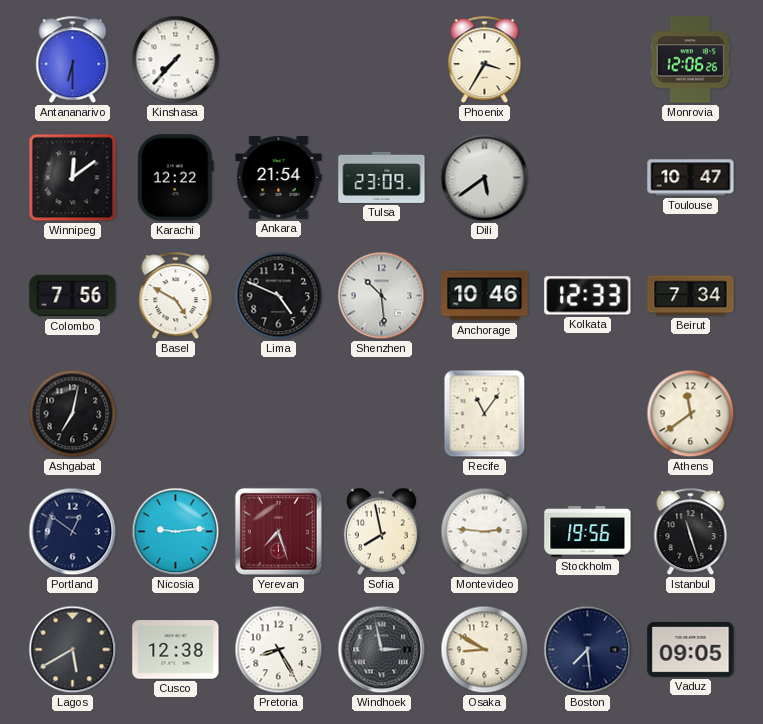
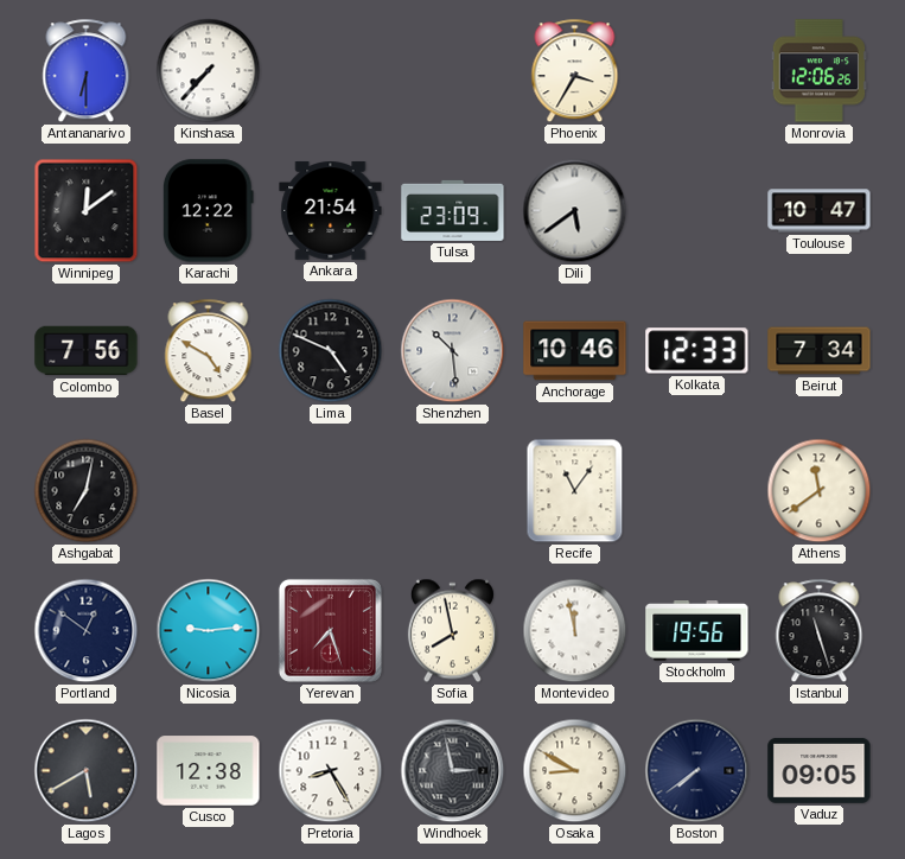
Montevideo: 2:46 -> 11:58 (575, 631)
Boston: 7:29 -> 7:39 (697, 771)
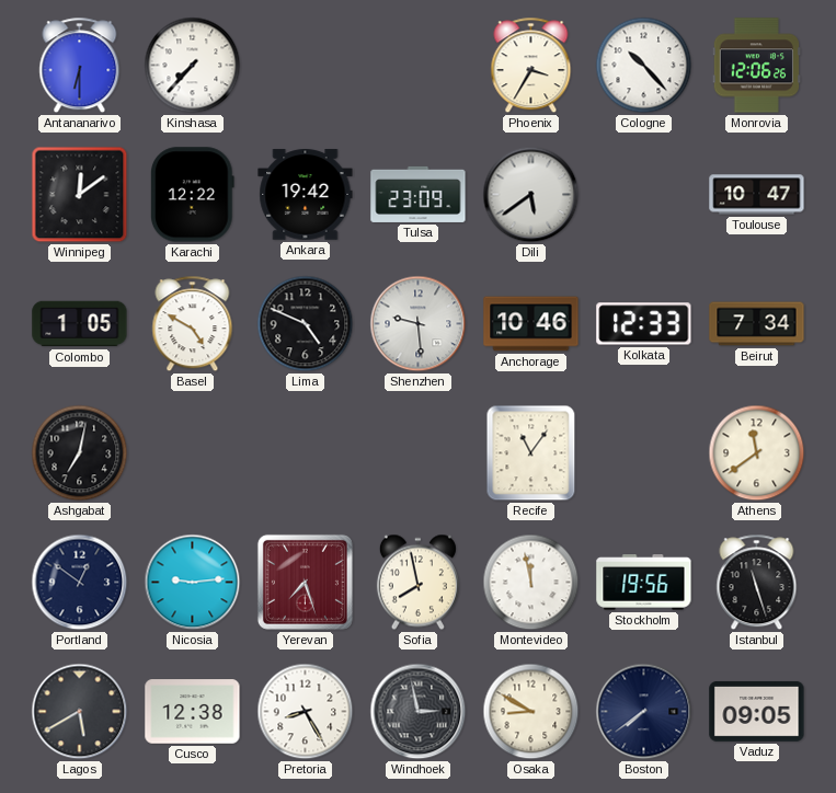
Cologne: none -> 10:23 (644, 66)
Ankara: 21:54 -> 19:42 (306, 195)
Colombo: 7:56 -> 1:05 (80, 324)
Shenzhen: 10:29 -> 9:29 (419, 324)
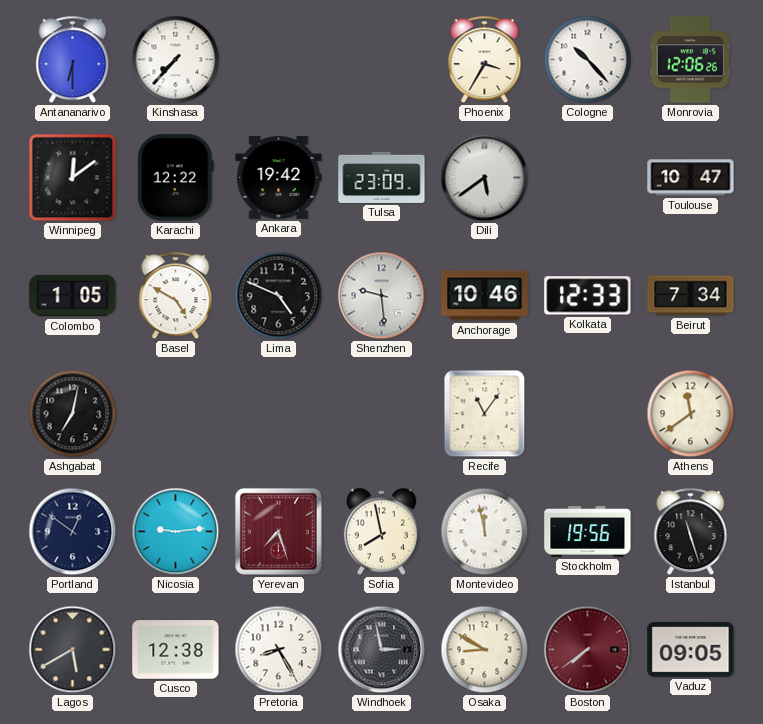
Boston dial: navy -> burgundy (588, 650)
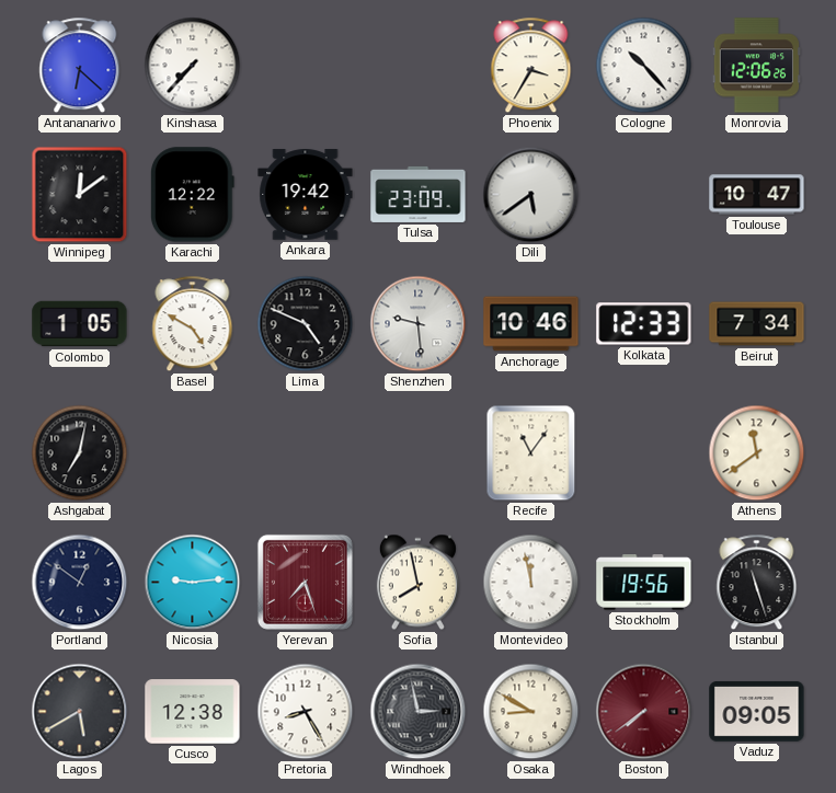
Antananarivo: 6:30 -> 6:22 (80, 66)
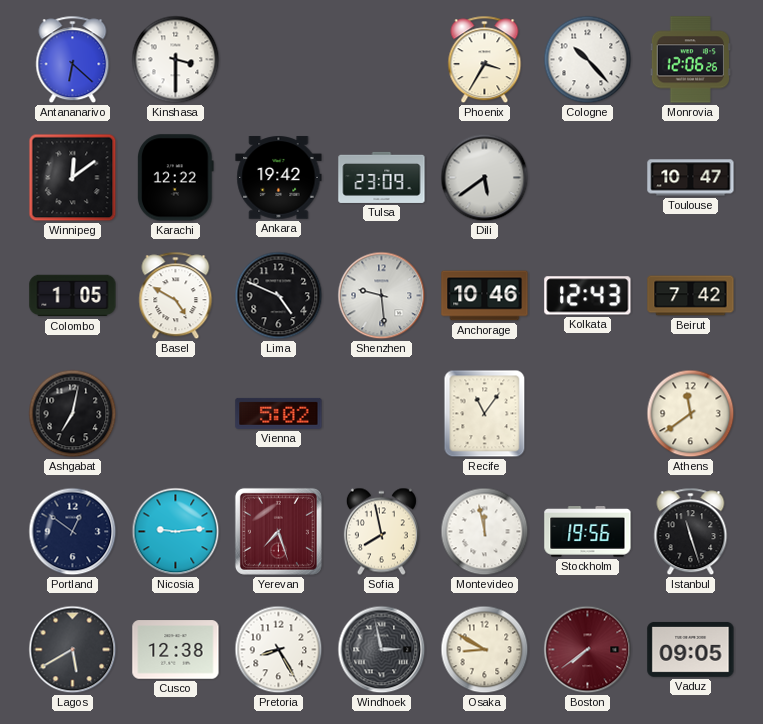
Kinshasa: 7:37 -> 3:30 (176, 60)
Kolkata: 12:33 -> 12:43 (588, 296)
Beirut: 7:34 -> 7:42 (691, 296)
Vienna: none -> 5:02 (279, 413)
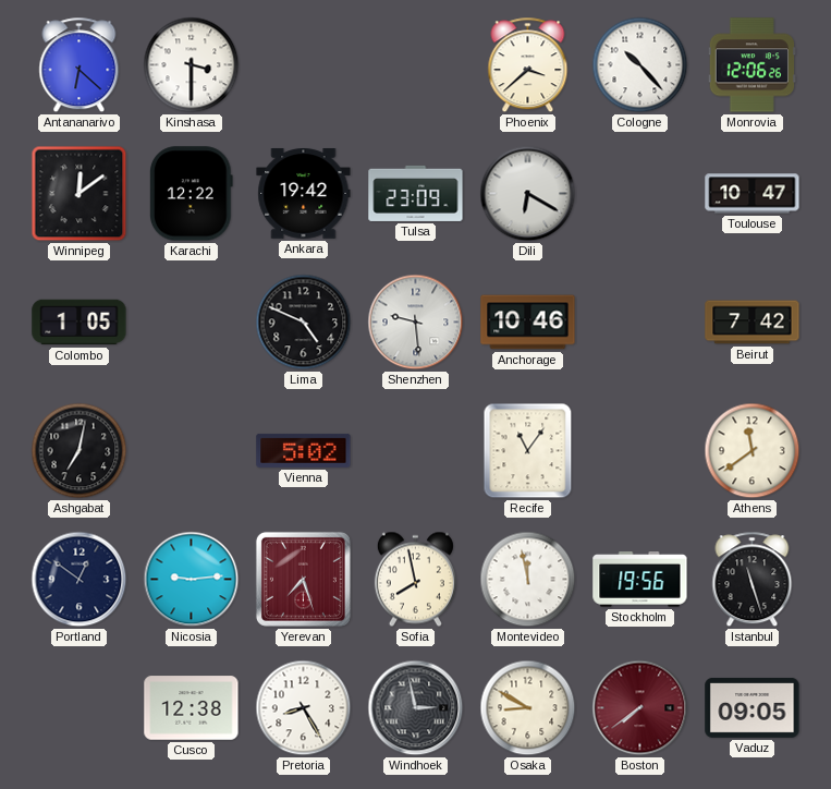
Phoenix: 3:35 -> 3:38 (528, 65)
Dili: 5:39 -> 6:20 (528, 194)
Basel: 4:50 -> none (176, 296)
Kolkata: 12:43 -> none (588, 296)
Lagos: 5:40 -> none (73, 650)
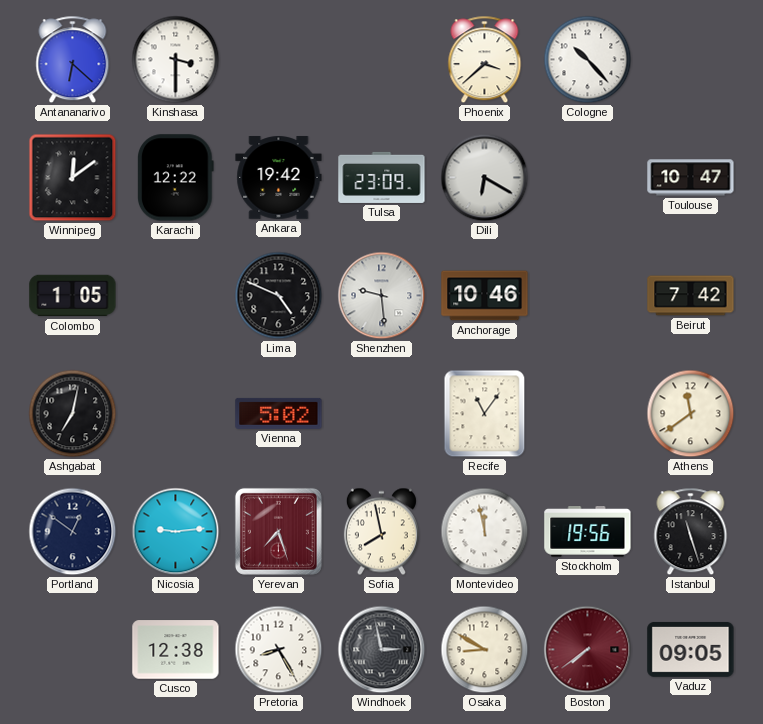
Monrovia: 12:06 -> none (751, 65)
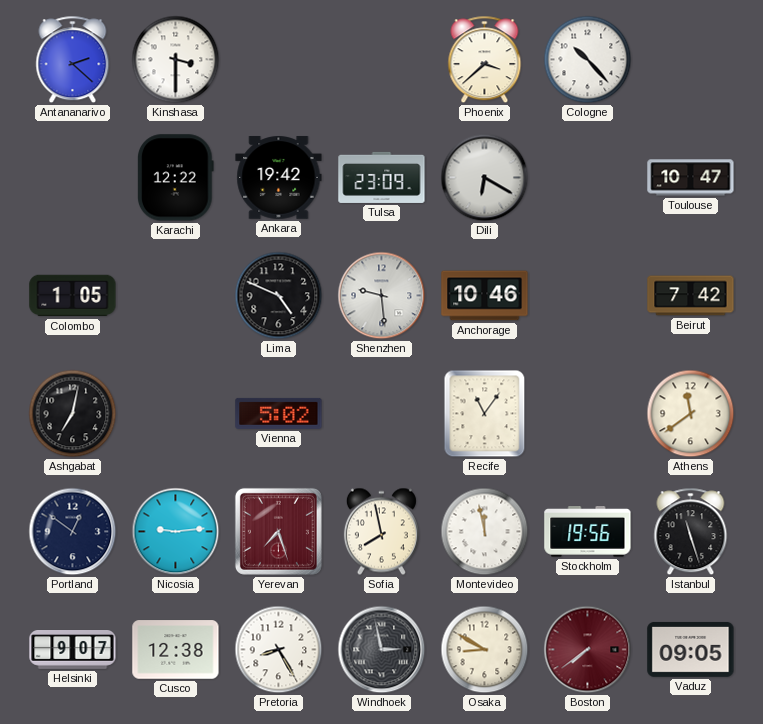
Antananarivo: 6:22 -> 2:22 (73, 60)
Winnipeg: 12:09 -> none (73, 178)
Helsinki: none -> 9:07 (73, 650)
